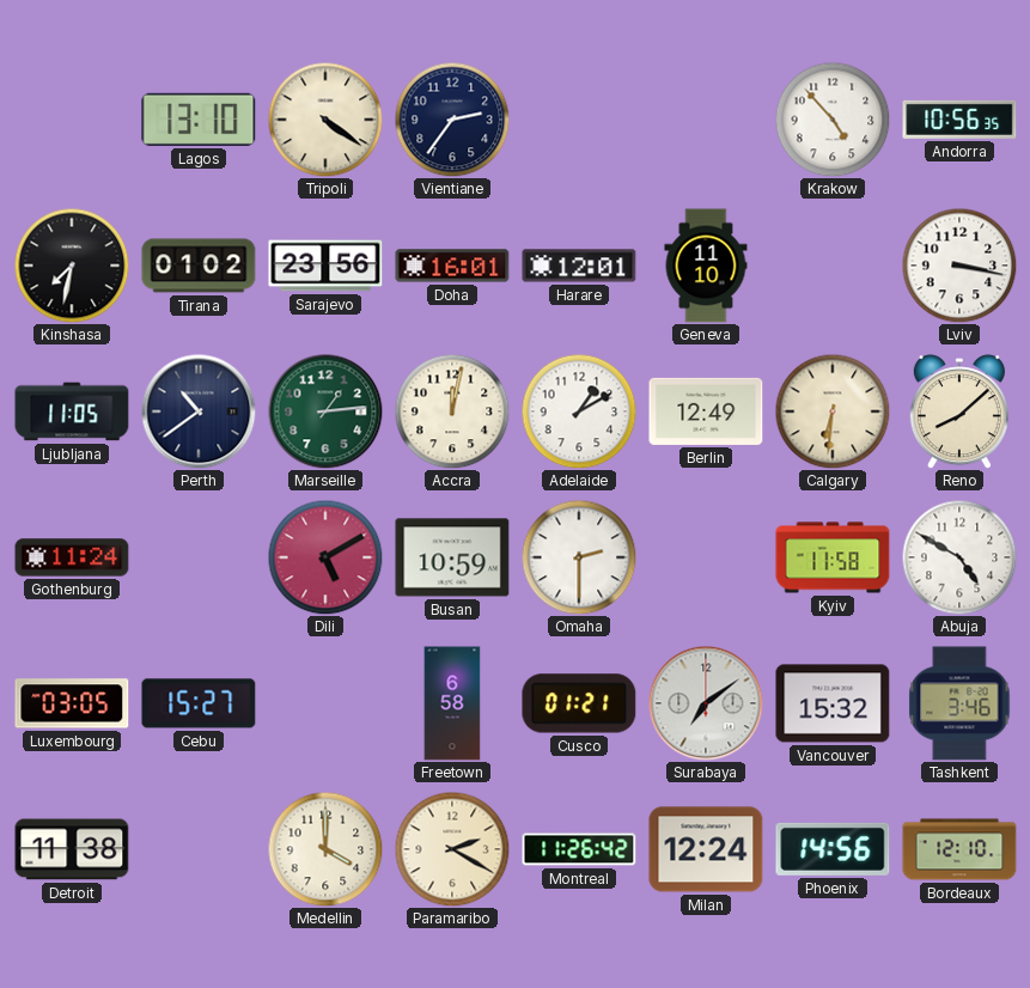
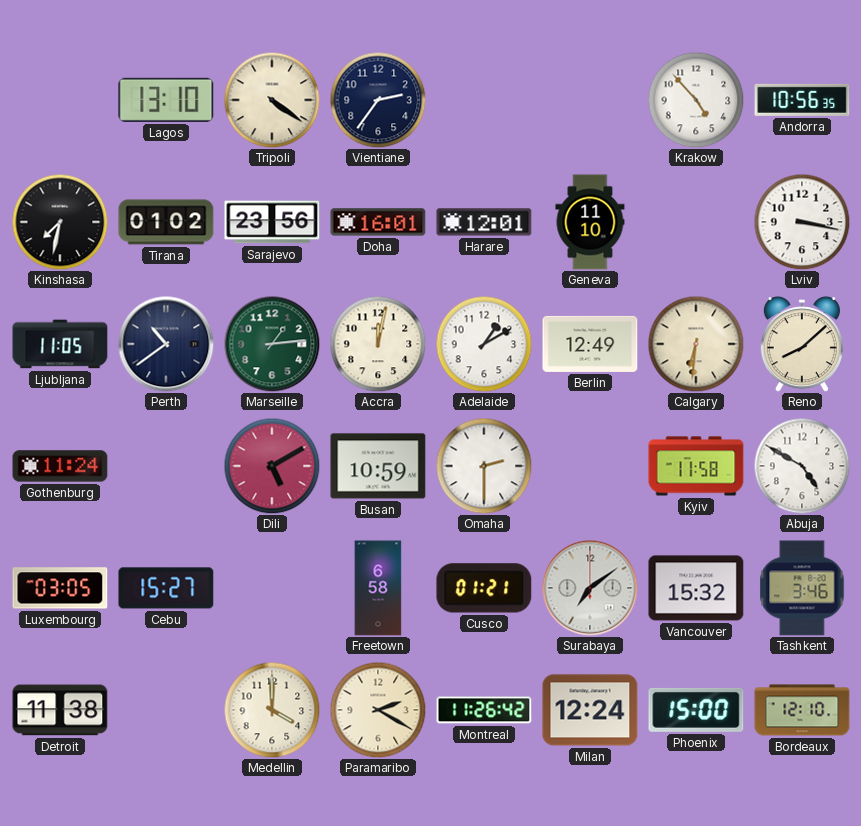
Phoenix: 14:56 -> 15:00 (696, 710)
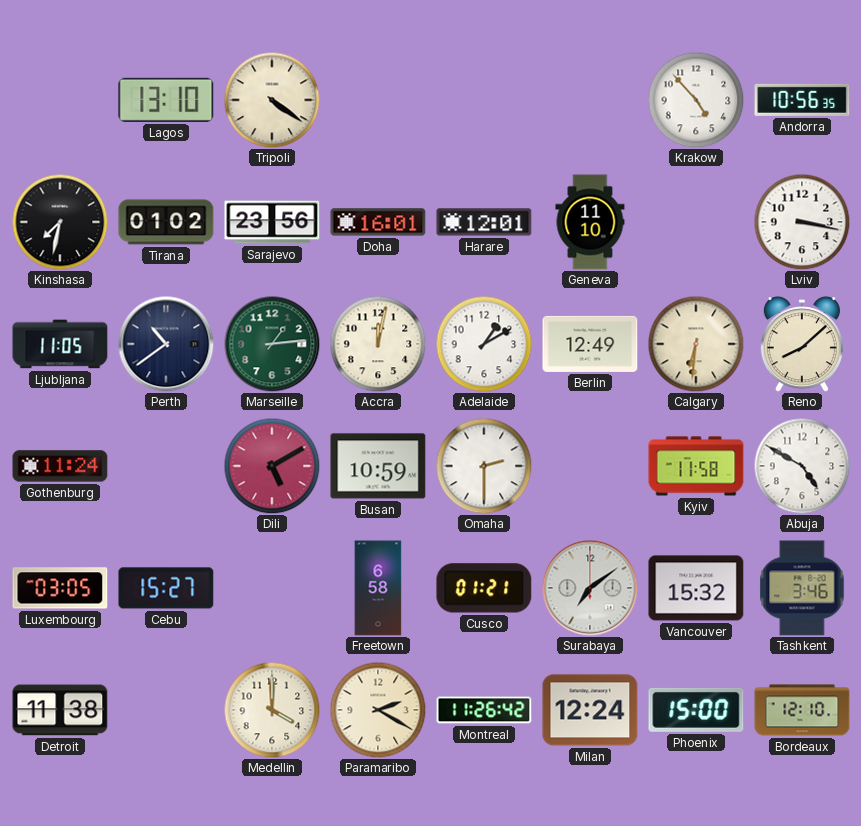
Vientiane: 2:36 -> none (378, 100)
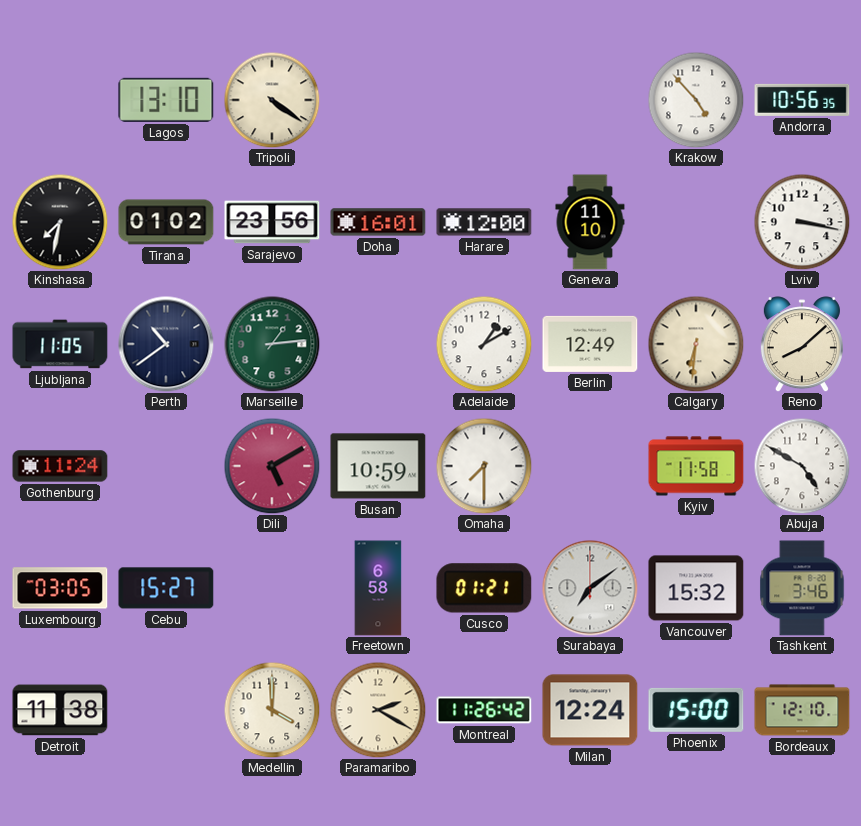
Harare: 12:01 -> 12:00 (484, 222)
Accra: 12:02 -> none (378, 344)
Omaha: 2:30 -> 7:30 (484, 466)
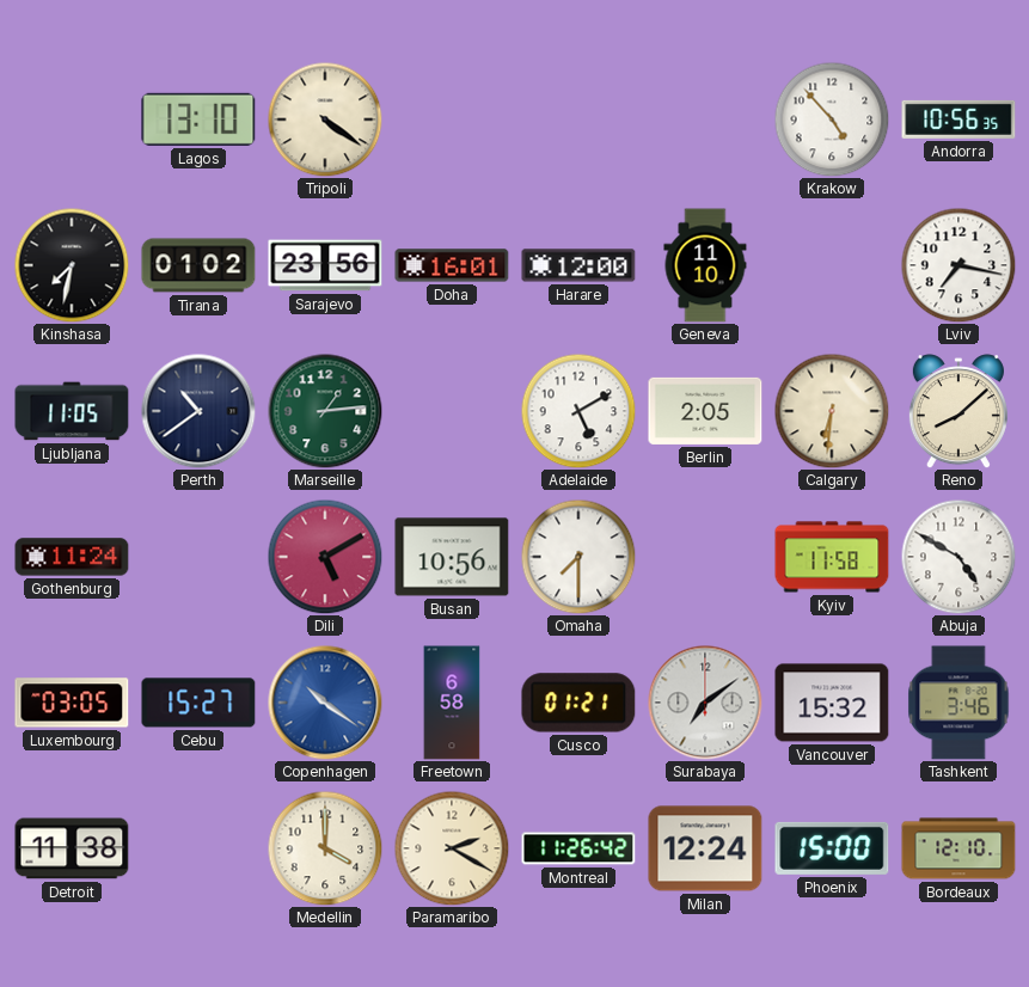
Lviv: 3:17 -> 7:17 (958, 265)
Adelaide: 1:10 -> 5:10 (578, 411)
Berlin: 12:49 -> 2:05 (705, 411)
Busan: 10:59 -> 10:56 (452, 557)
Copenhagen: none -> 10:21 (325, 703)
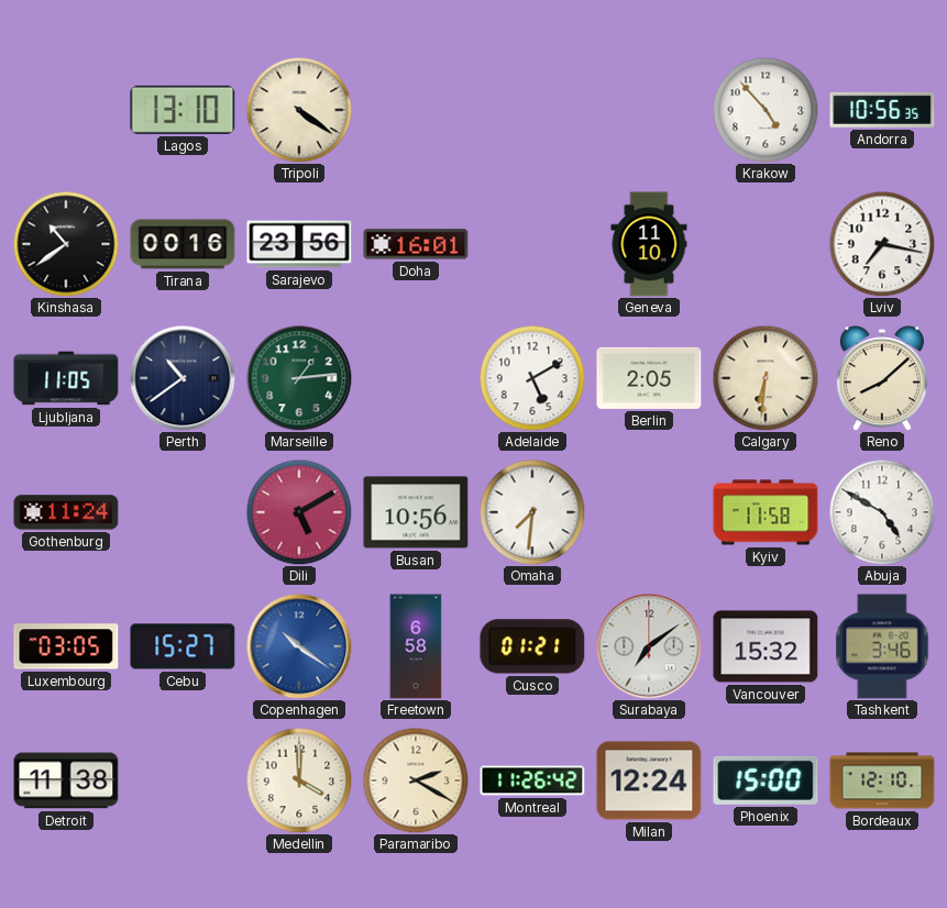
Kinshasa: 7:32 -> 10:39 (66, 244)
Tirana: 01:02 -> 00:16 (183, 244)
Harare: 12:00 -> none (578, 265)
Omaha: 7:30 -> 7:31 (532, 512)
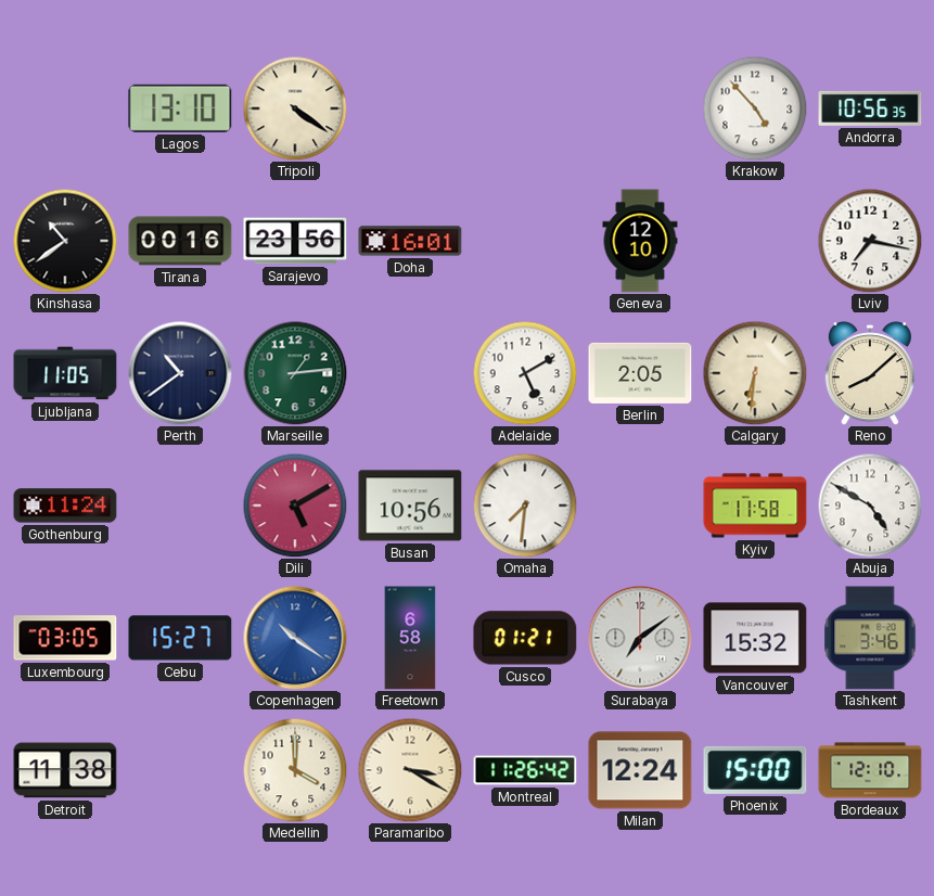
Geneva: 11:10 -> 12:10 (640, 241)
Paramaribo: 2:20 -> 3:20 (410, 770)
